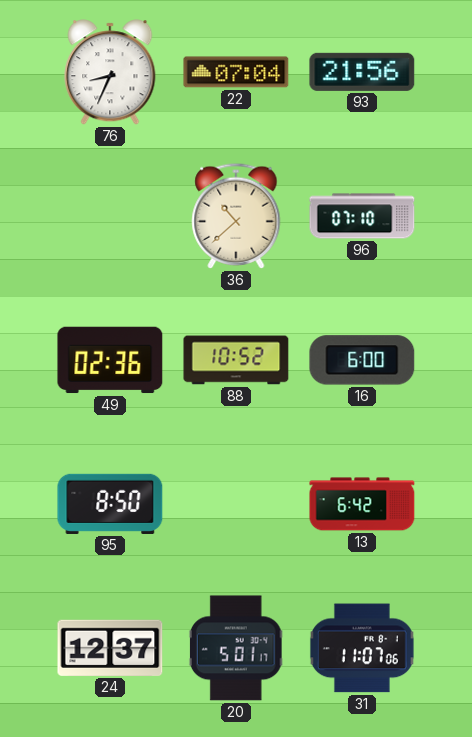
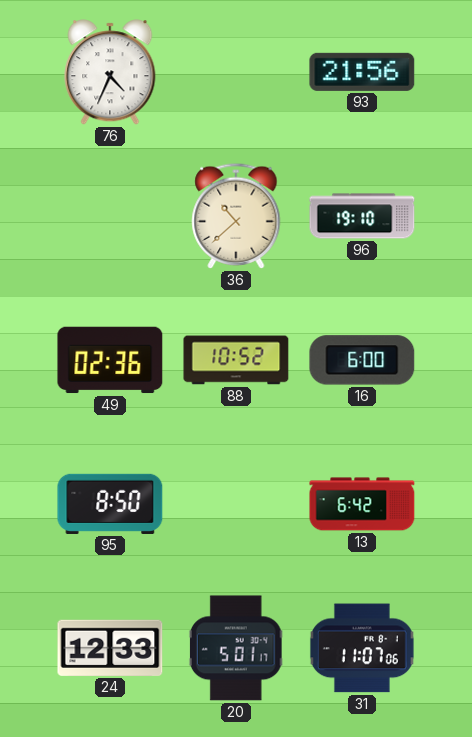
76: 8:34 -> 4:34 (110, 72)
22: 07:04 -> none (236, 72)
96: 07:10 -> 19:10 (362, 216)
24: 12:37 -> 12:33 (110, 648)
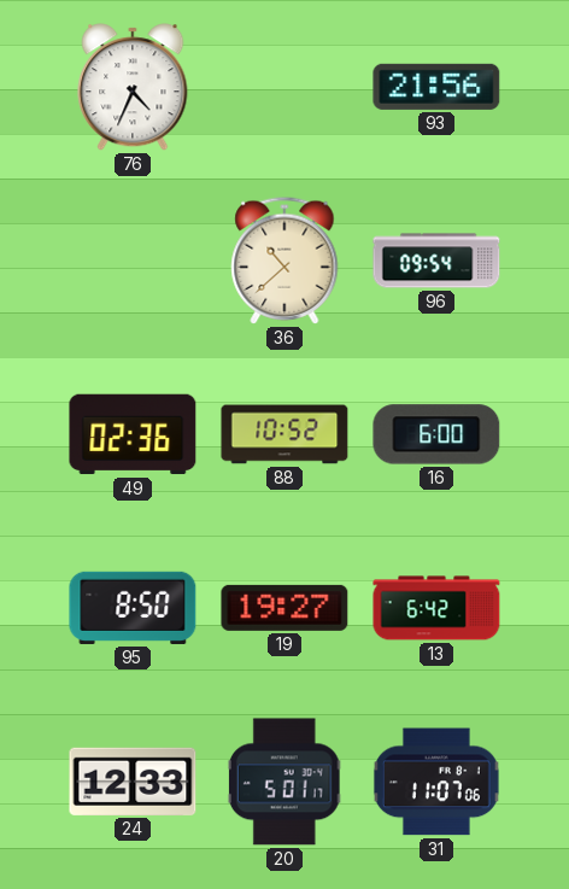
96: 19:10 -> 09:54 (436, 261)
19: none -> 19:27 (284, 608)
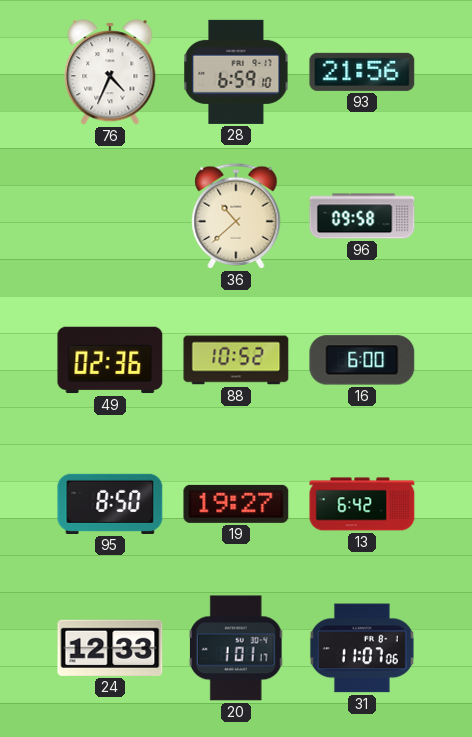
28: none -> 6:59 (236, 72)
96: 09:54 -> 09:58 (362, 216)
20: 5:01 -> 1:01 (236, 648)
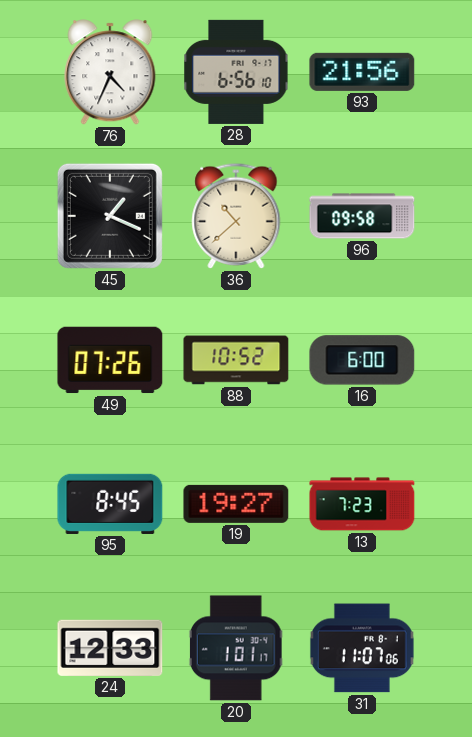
28: 6:59 -> 6:56 (236, 72)
45: none -> 1:19 (110, 216)
49: 02:36 -> 07:26 (110, 360)
95: 8:50 -> 8:45 (110, 504)
13: 6:42 -> 7:23 (362, 504)
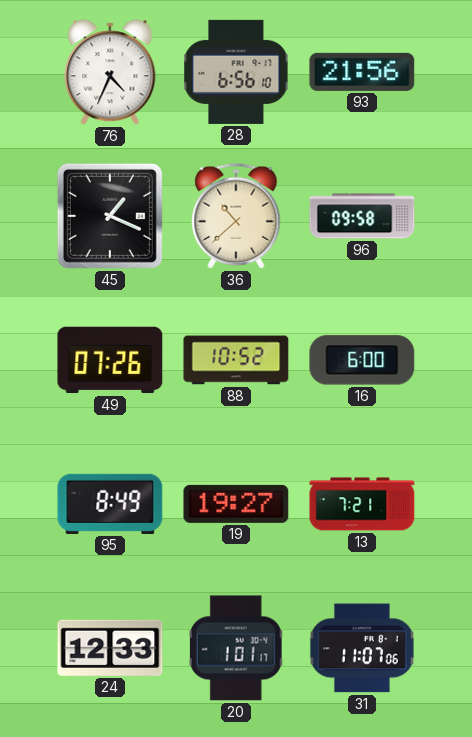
95: 8:45 -> 8:49 (110, 504)
13: 7:23 -> 7:21 (362, 504)
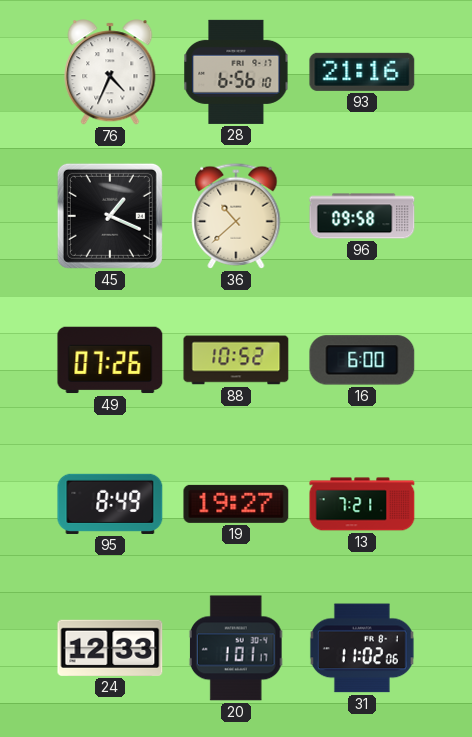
93: 21:56 -> 21:16 (362, 72)
31: 11:07 -> 11:02 (362, 648)
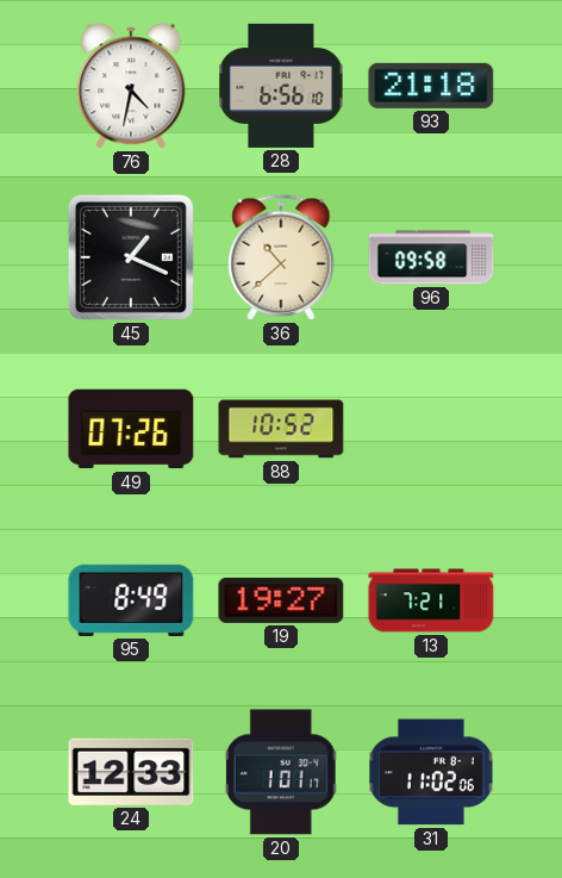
76: 4:34 -> 4:32 (131, 86)
93: 21:16 -> 21:18 (431, 86)
16: 6:00 -> none (362, 360)
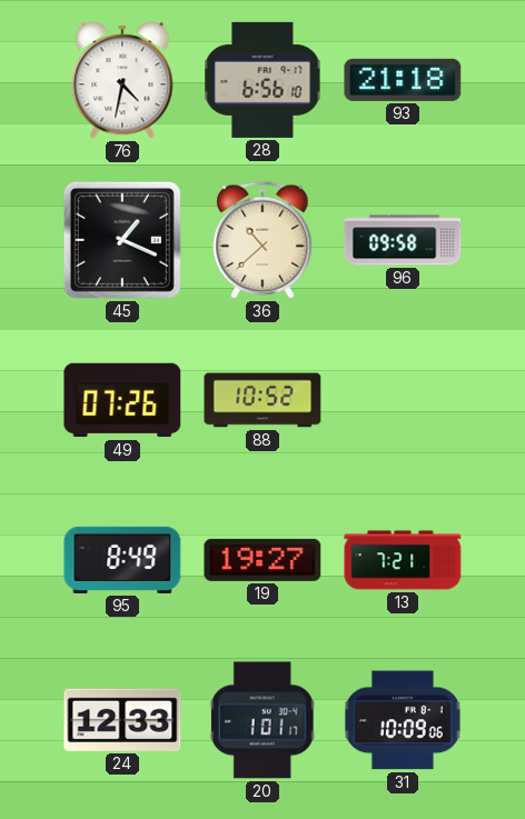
31: 11:02 -> 10:09 (403, 720)
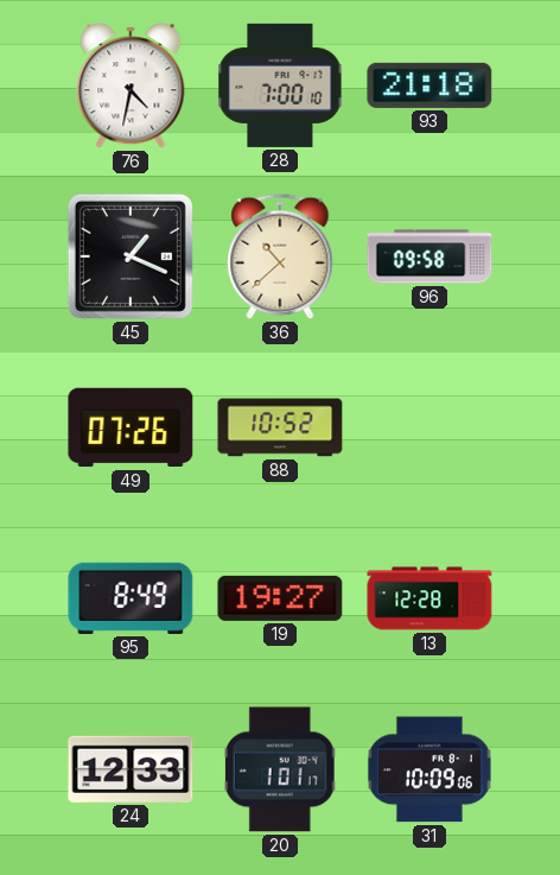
28: 6:56 -> 7:00 (280, 85)
13: 7:21 -> 12:28 (429, 598)
